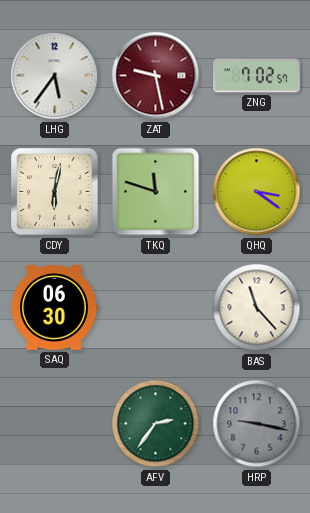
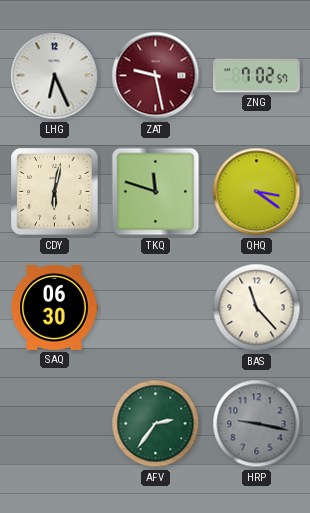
LHG: 5:36 -> 6:26 (55, 76)
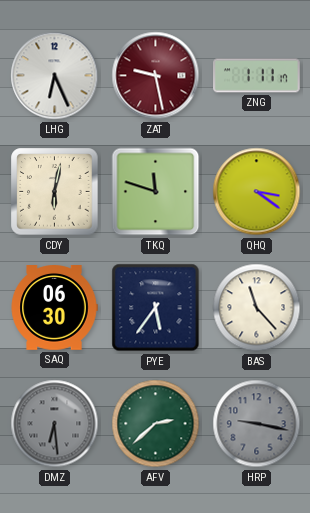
ZNG: 7:02 -> 1:11 (257, 76)
PYE: none -> 5:36 (156, 308)
DMZ: none -> 6:29 (55, 424)
AFV: 2:36 -> 2:38 (156, 424)
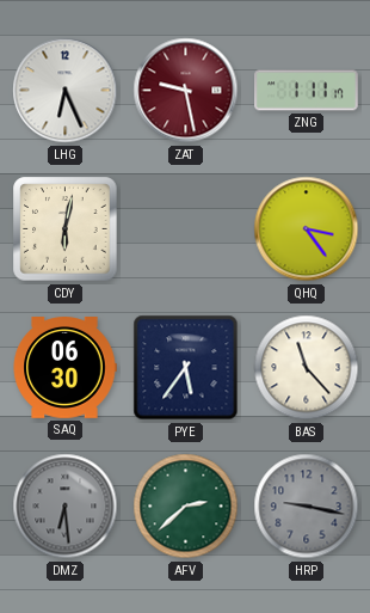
TKQ: 11:48 -> none (156, 192)
QHQ: 3:21 -> 3:24 (307, 229)
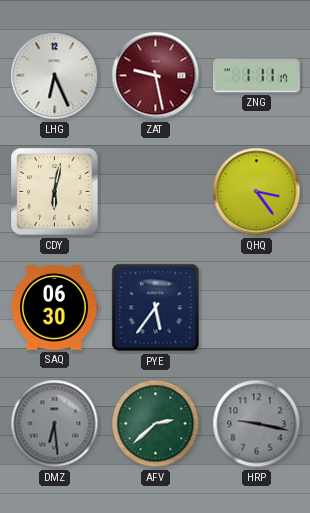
BAS: 11:23 -> none (307, 368)
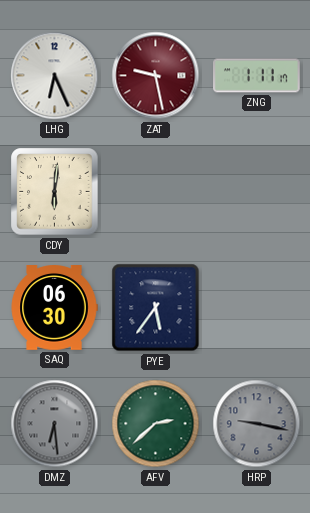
CDY: 6:02 -> 6:01 (55, 192)
QHQ: 3:24 -> none (257, 192)
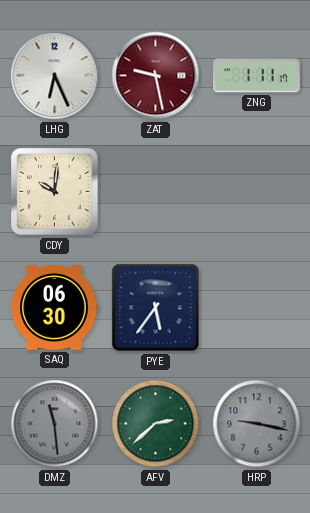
CDY: 6:01 -> 10:01 (55, 192)
DMZ: 6:29 -> 11:29 (55, 424)
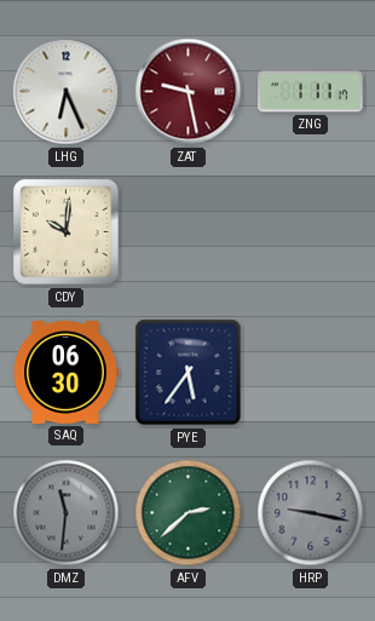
DMZ: 11:29 -> 11:31 (67, 513)
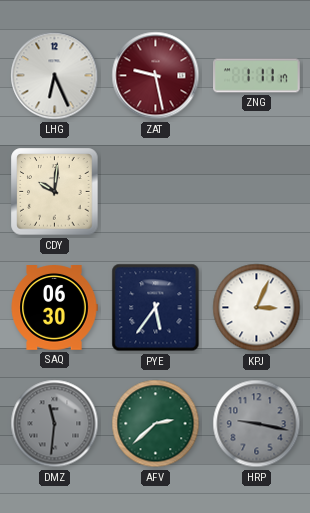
KPJ: none -> 3:04 (257, 308)
